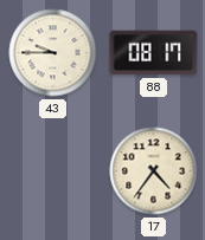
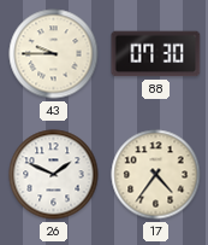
88: 08:17 -> 07:30 (156, 54)
26: none -> 1:49 (54, 175)
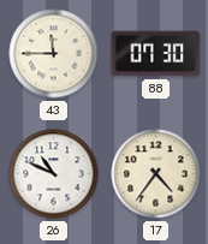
43: 9:45 -> 11:45 (54, 54)
26: 1:49 -> 10:49 (54, 174)
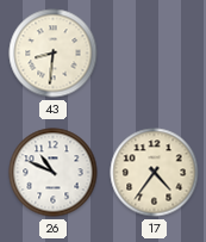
43: 11:45 -> 8:31 (54, 54)
88: 07:30 -> none (156, 54)
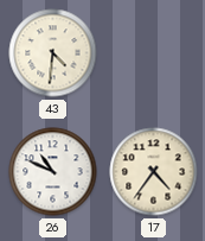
43: 8:31 -> 4:31 (53, 53)
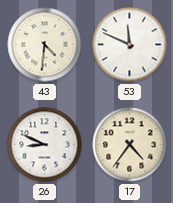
53: none -> 11:49 (130, 45)
26: 10:49 -> 8:49 (45, 145)
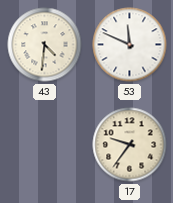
26: 8:49 -> none (45, 145)
17: 4:36 -> 9:36 (130, 145)
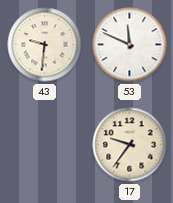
43: 4:31 -> 9:31 (45, 45)
